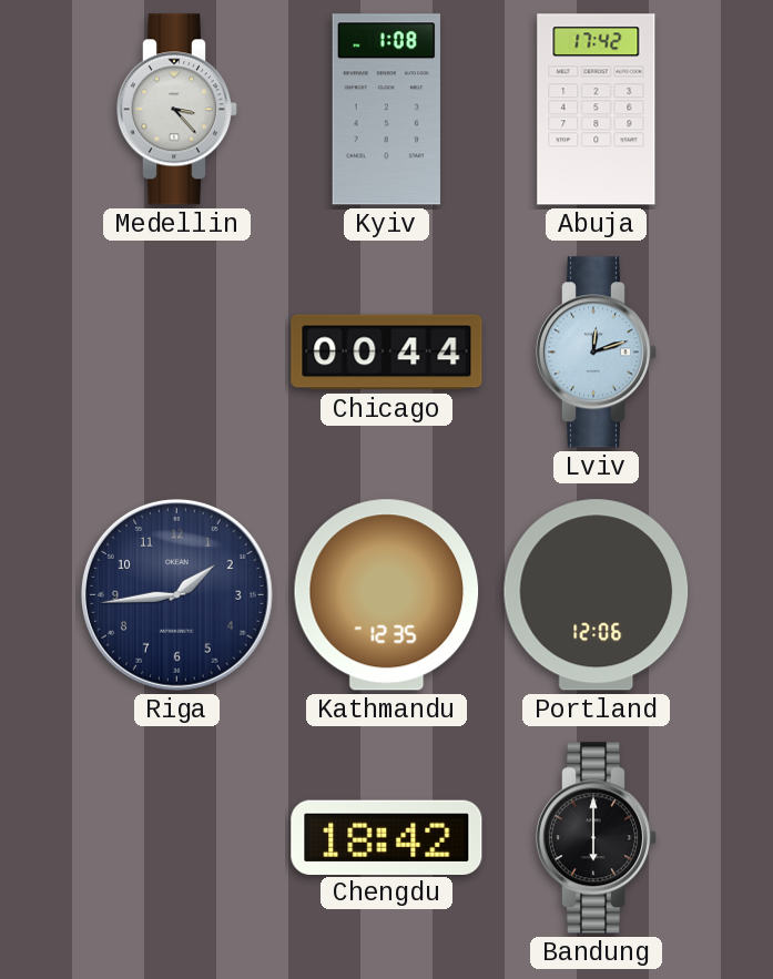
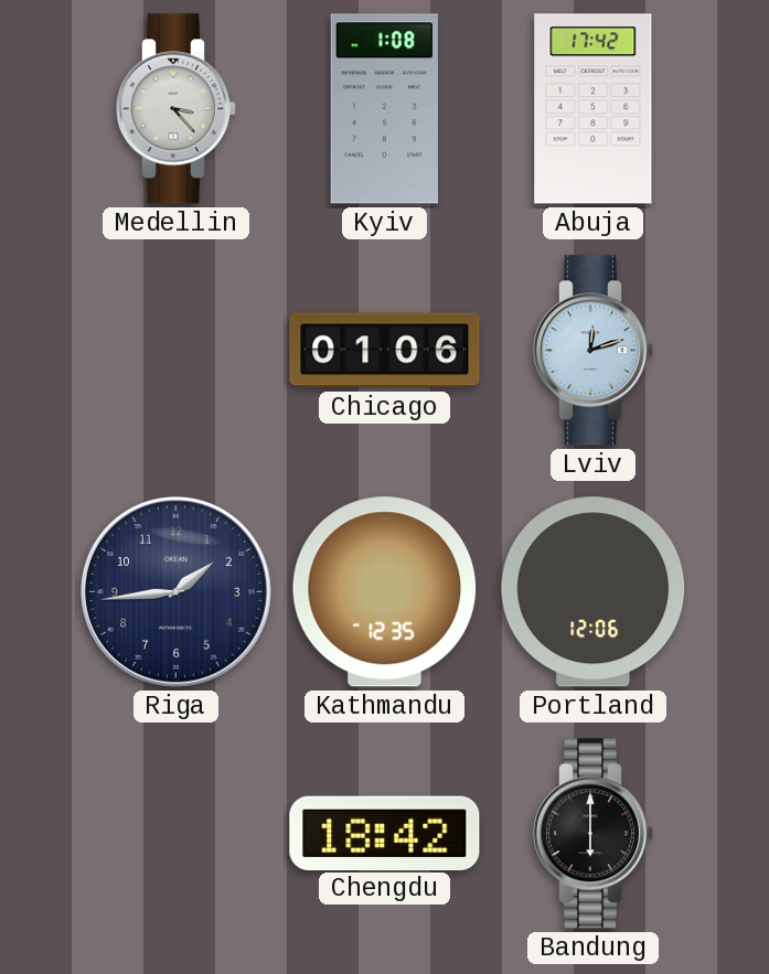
Chicago: 00:44 -> 01:06 (385, 351)
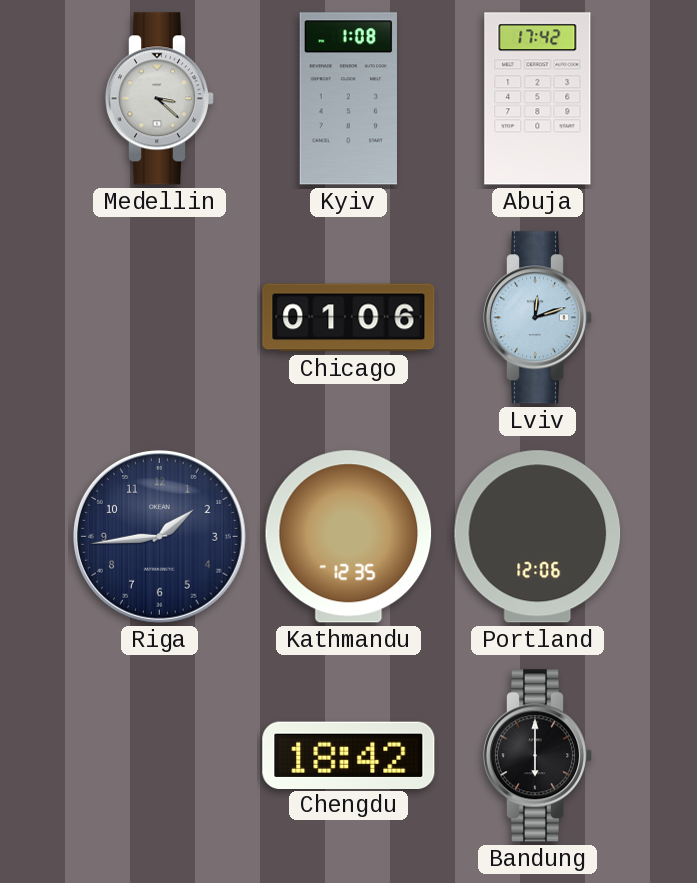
Medellin: 3:23 -> 3:22 (159, 99)
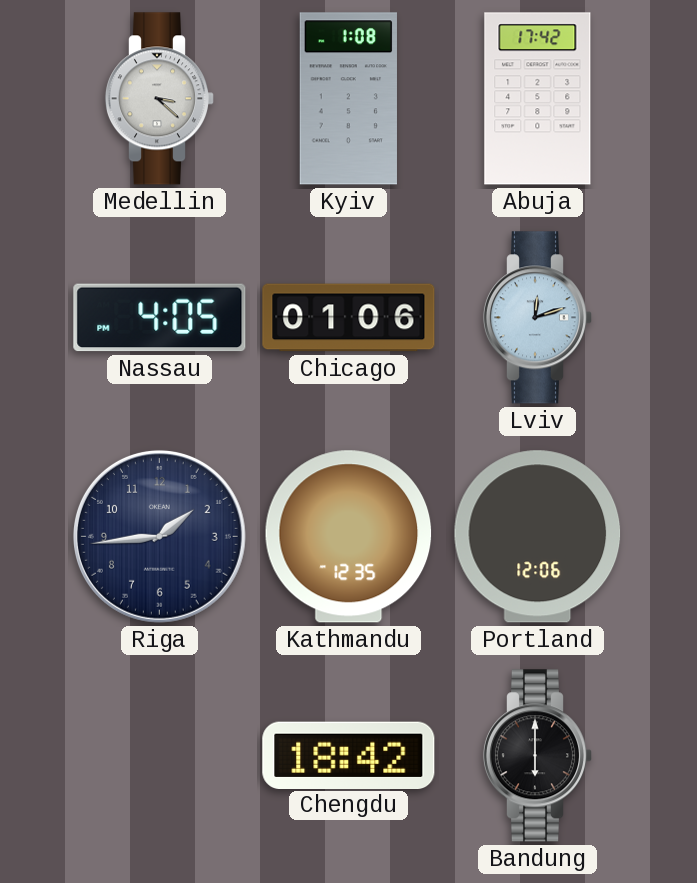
Nassau: none -> 4:05 (160, 318)
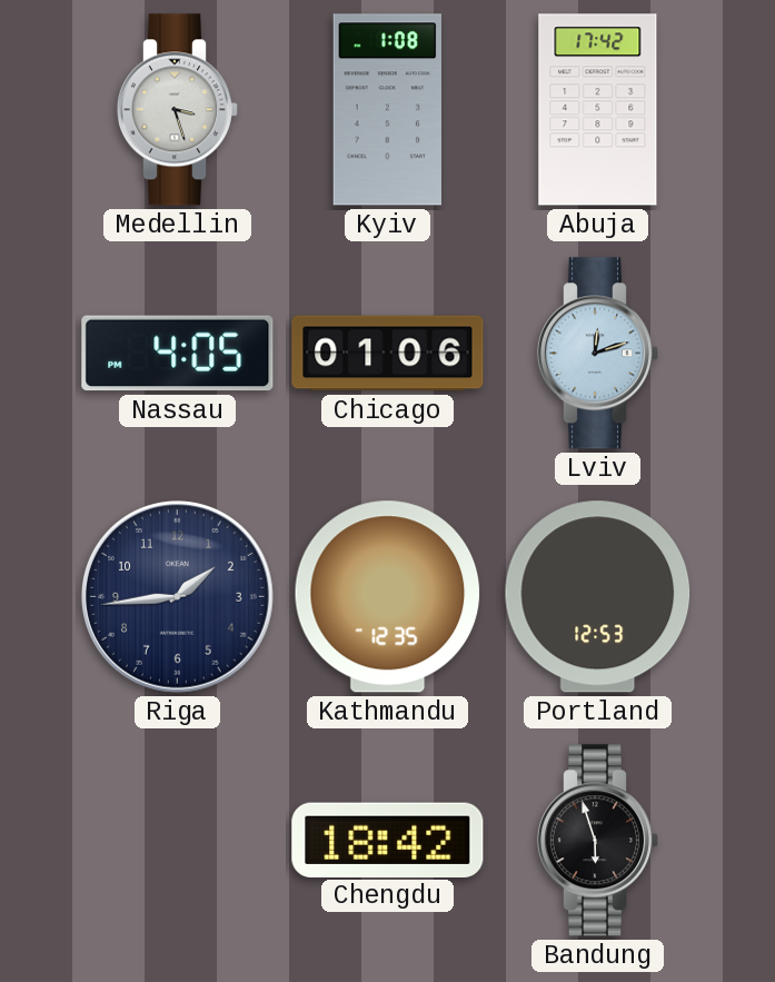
Medellin: 3:22 -> 3:27 (177, 110)
Portland: 12:06 -> 12:53 (598, 597)
Bandung: 6:00 -> 5:57 (597, 841)
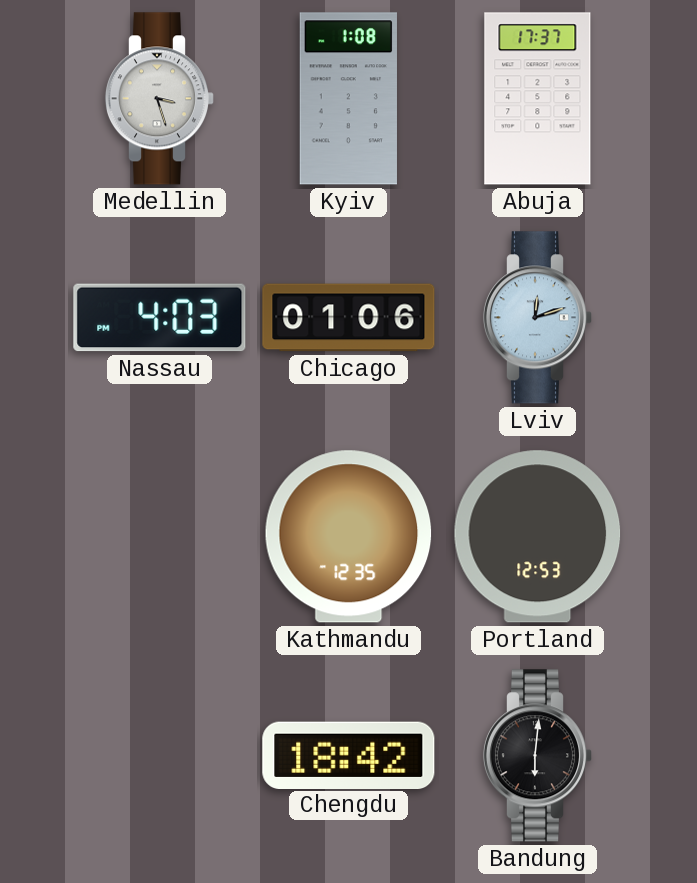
Abuja: 17:42 -> 17:37 (538, 99)
Nassau: 4:05 -> 4:03 (160, 318)
Riga: 1:44 -> none (177, 596)
Bandung: 5:57 -> 6:01 (537, 756)
